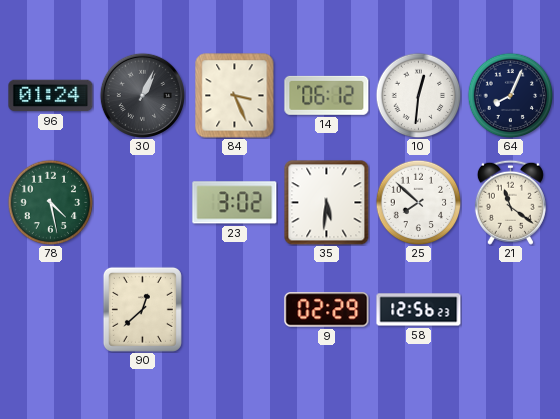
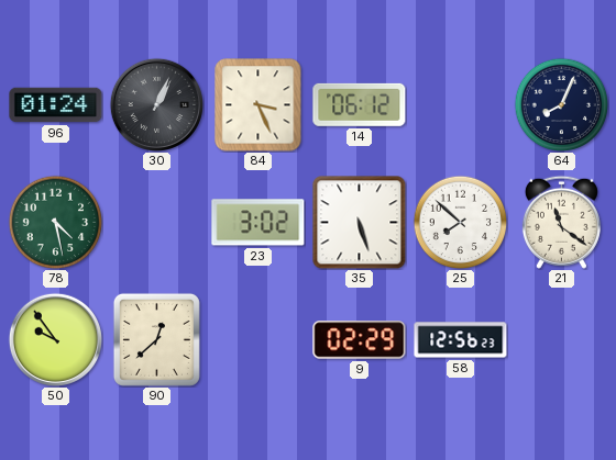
10: 12:31 -> none (418, 95)
35: 5:31 -> 5:27 (360, 223)
50: none -> 9:54 (55, 339)
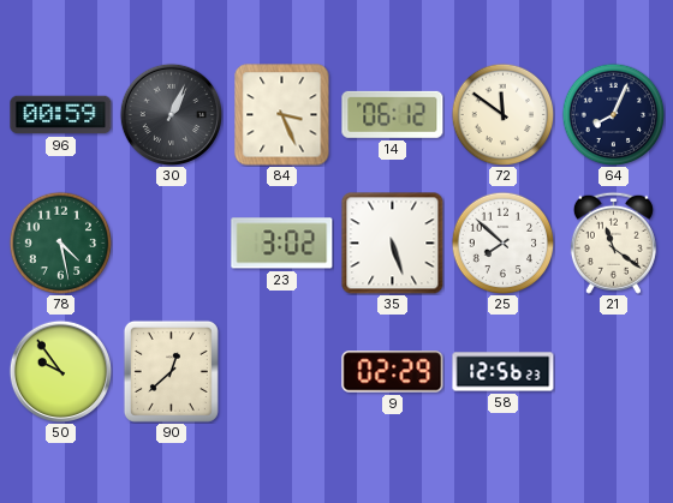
96: 01:24 -> 00:59 (61, 115)
72: none -> 11:51 (502, 114)
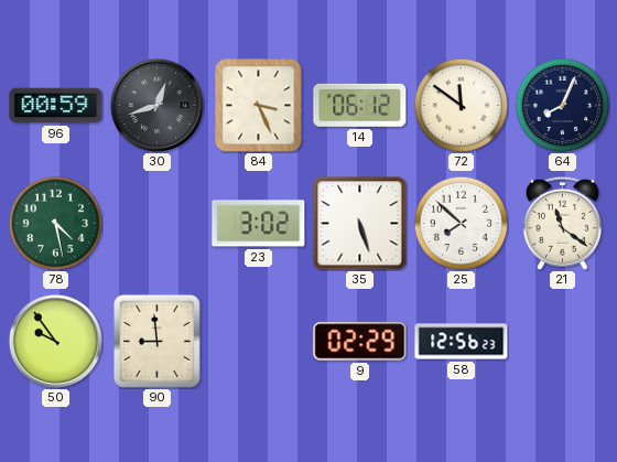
30: 1:04 -> 12:42 (156, 105)
90: 12:38 -> 8:59 (156, 341)
